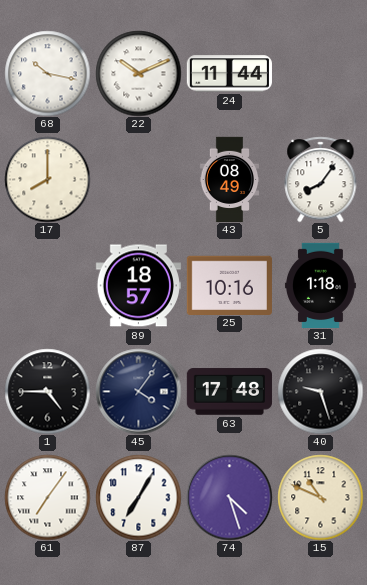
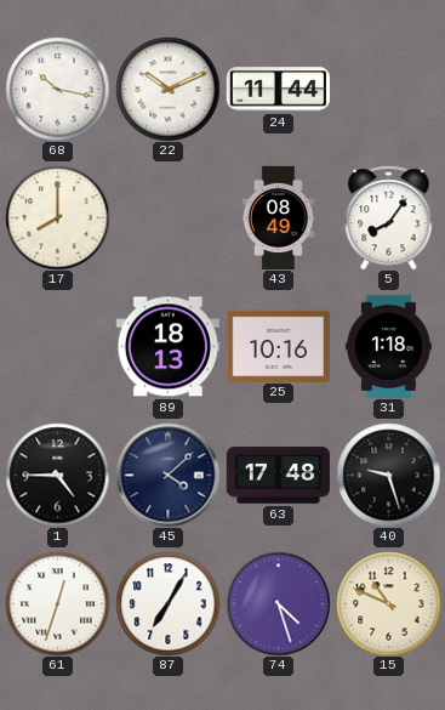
89: 18:57 -> 18:13 (167, 347)
45: 4:06 -> 4:08 (167, 475)
61: 7:06 -> 12:33 (57, 603)
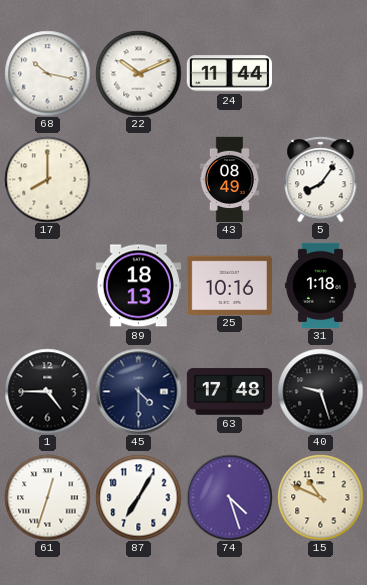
45: 4:08 -> 4:30 (138, 391)
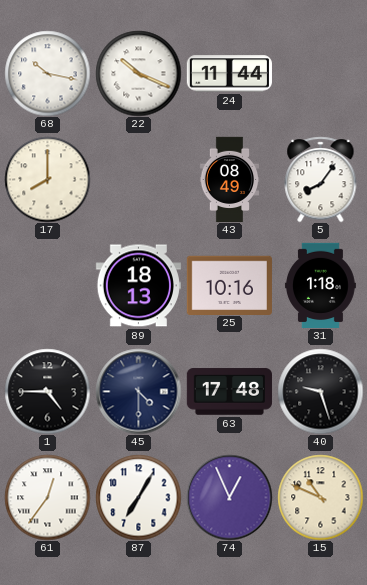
22: 10:11 -> 10:19 (138, 73)
61: 12:33 -> 12:36 (47, 497)
74: 4:27 -> 12:56 (229, 497)
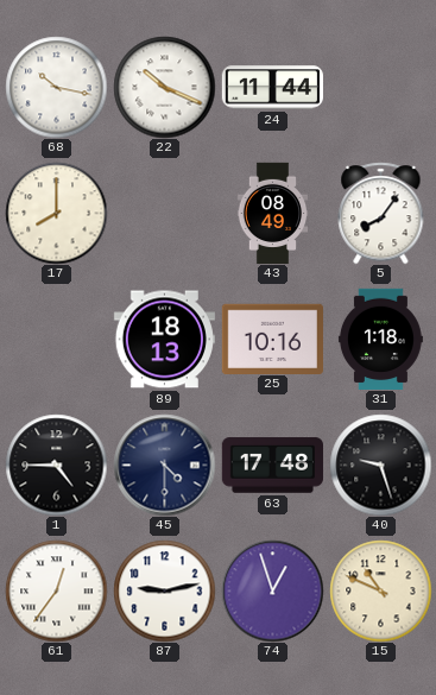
87: 7:05 -> 9:13 (164, 590)
74: 12:56 -> 12:57 (272, 590)
